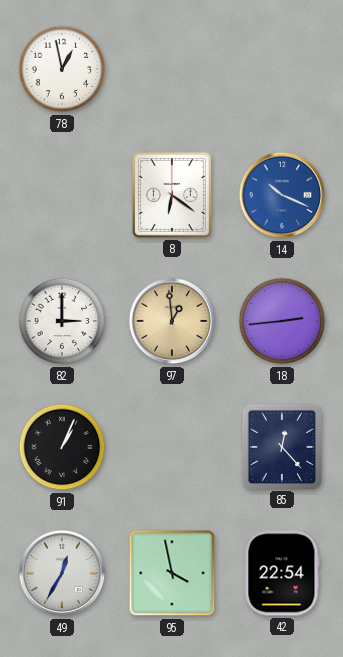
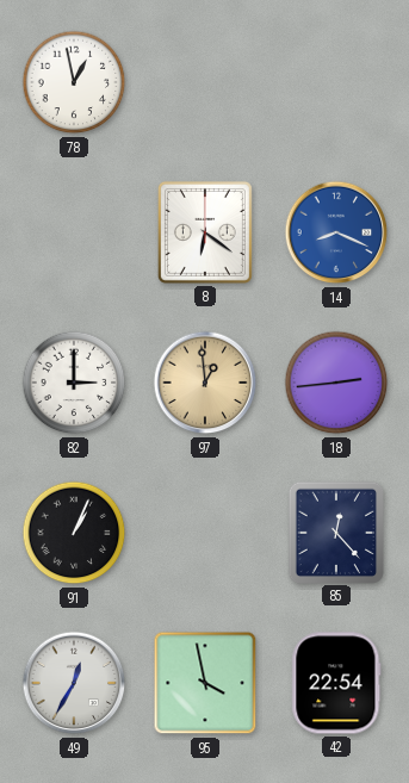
14: 10:19 -> 8:19 (336, 232)
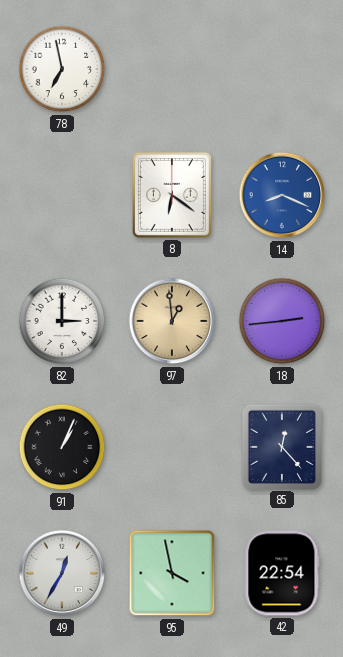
78: 12:58 -> 6:58 (62, 69)
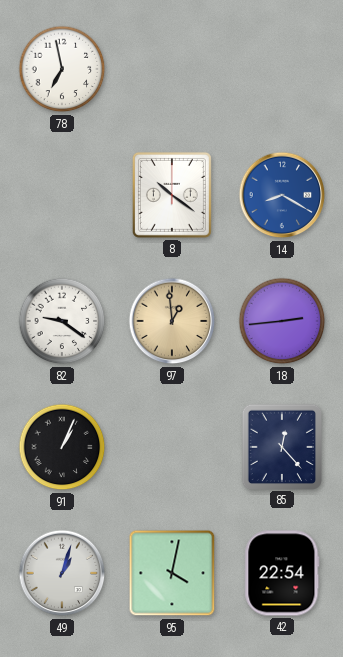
8: 6:21 -> 10:21 (172, 195)
14: 8:19 -> 8:20 (282, 195)
82: 3:00 -> 9:21 (62, 321)
49: 12:35 -> 1:03 (62, 573)
95: 3:58 -> 4:02 (172, 573)
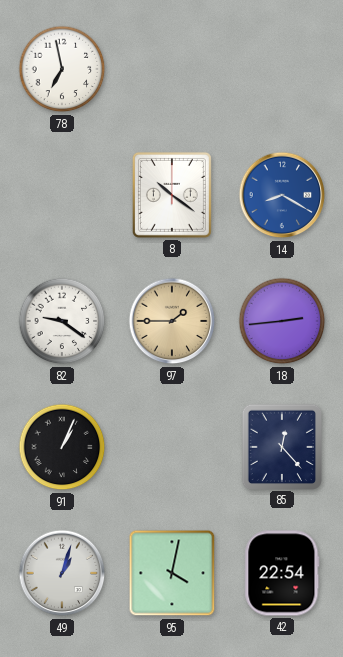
97: 12:59 -> 1:45 (172, 321)
